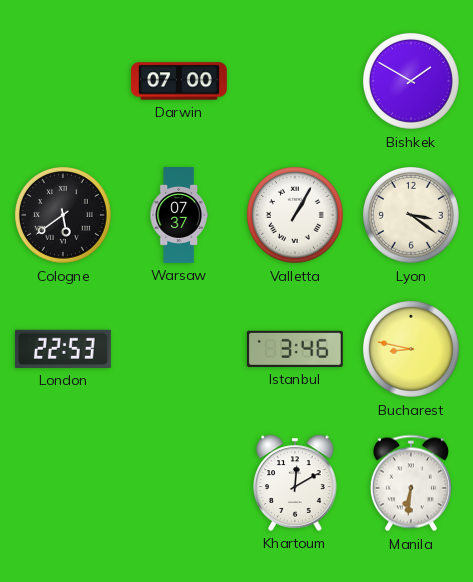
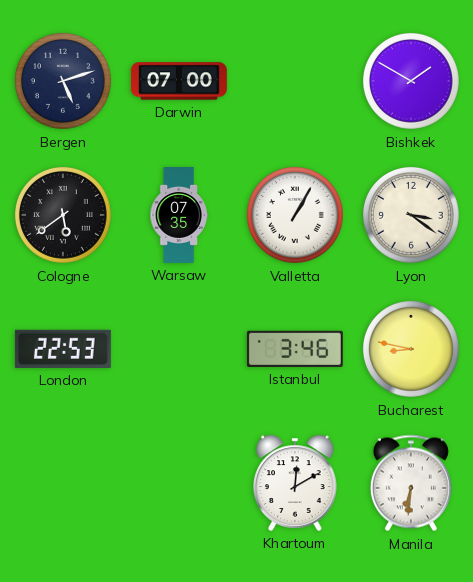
Bergen: none -> 5:12 (63, 82)
Warsaw: 07:37 -> 07:35 (179, 216)
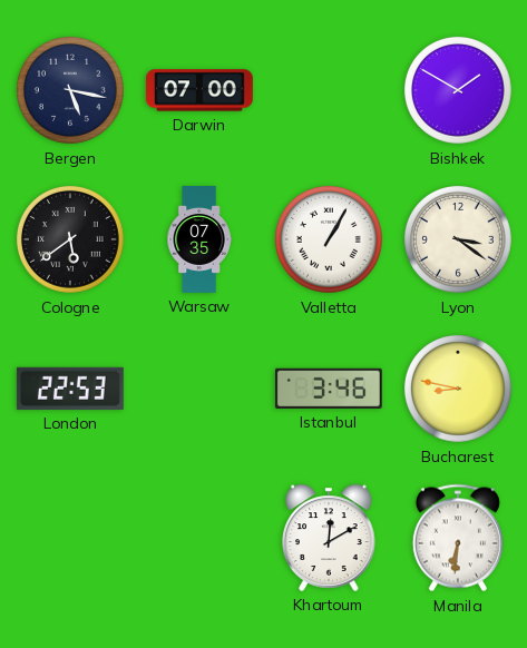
Bergen: 5:12 -> 5:17 (70, 91)
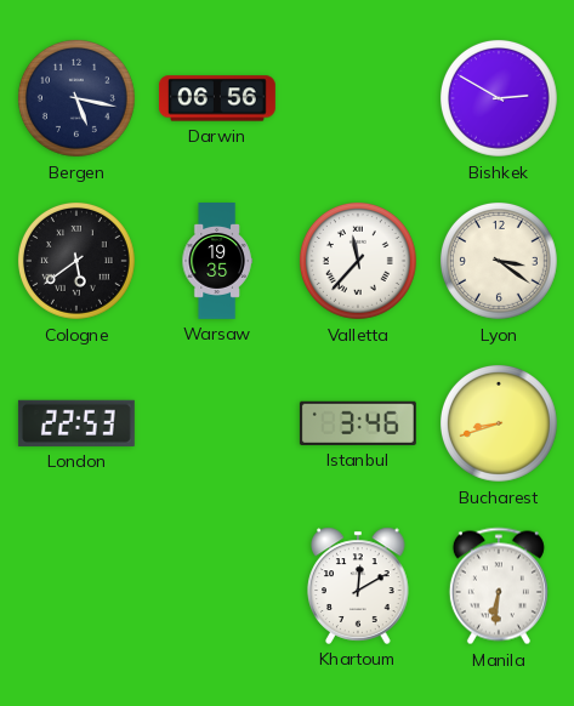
Darwin: 07:00 -> 06:56 (217, 98)
Bishkek: 1:50 -> 2:50 (499, 99)
Warsaw: 07:35 -> 19:35 (217, 262)
Valletta: 1:05 -> 11:37 (358, 262)
Bucharest: 8:47 -> 8:42 (499, 425)
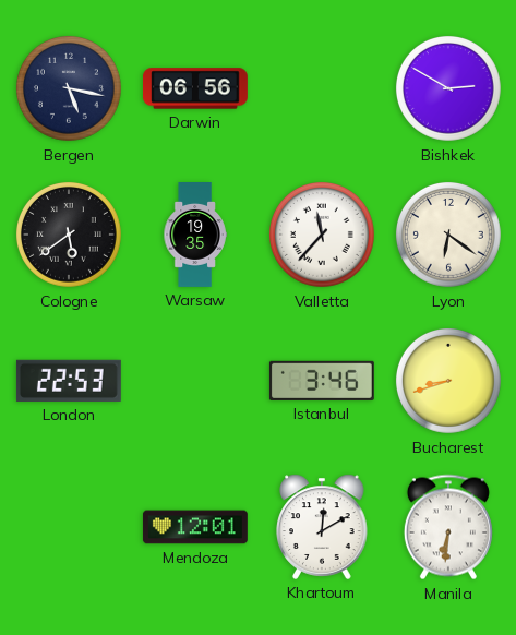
Lyon: 3:21 -> 6:21 (448, 236)
Mendoza: none -> 12:01 (195, 527)
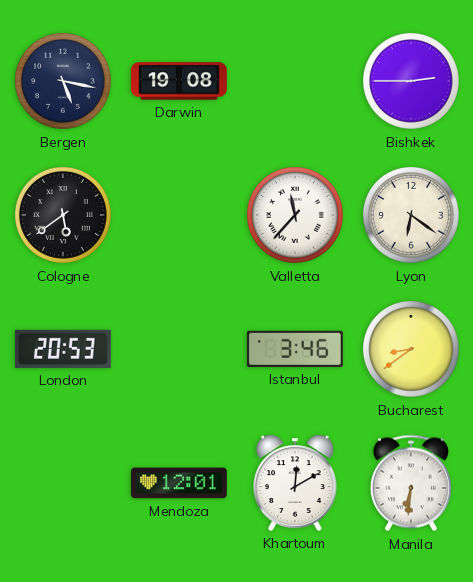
Darwin: 06:56 -> 19:08 (179, 81)
Bishkek: 2:50 -> 2:45 (411, 82)
Warsaw: 19:35 -> none (195, 236)
London: 22:53 -> 20:53 (63, 349)
Bucharest: 8:42 -> 8:39 (411, 350)
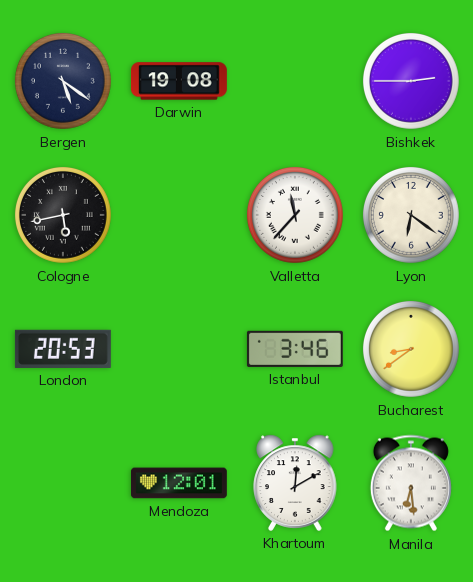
Bergen: 5:17 -> 5:21 (63, 82)
Cologne: 5:39 -> 5:43 (63, 216)
Manila: 6:31 -> 6:29 (411, 483)
